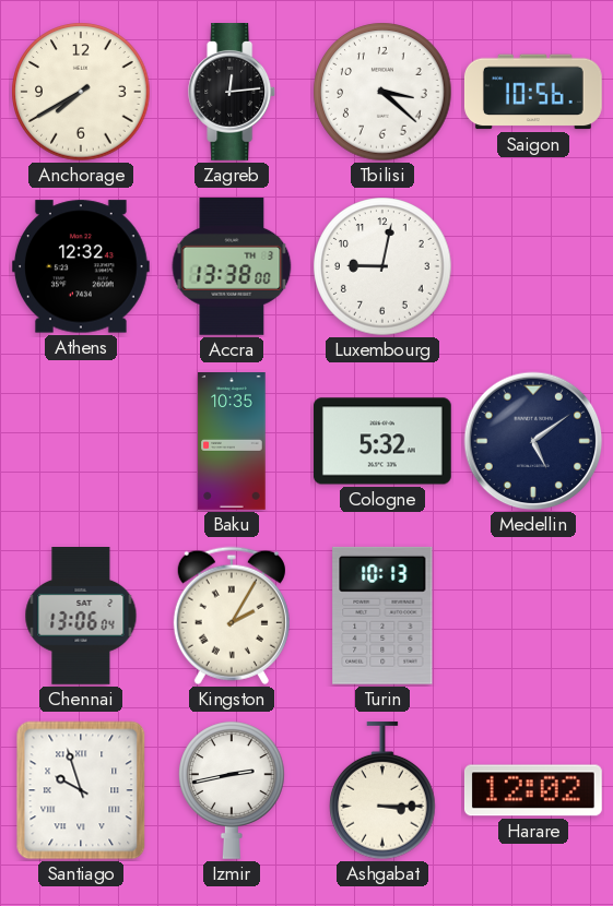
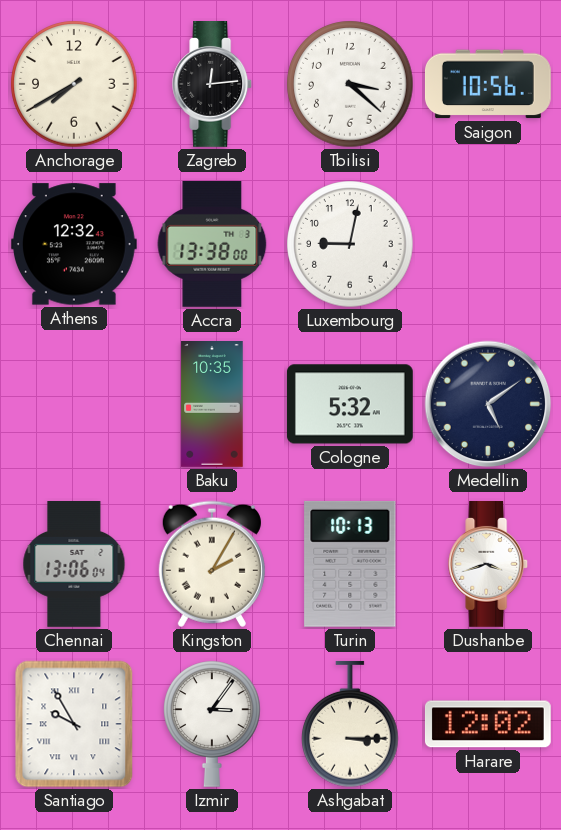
Dushanbe: none -> 3:42 (489, 565)
Santiago: 9:57 -> 9:55 (74, 724)
Izmir: 2:43 -> 3:06 (213, 724)
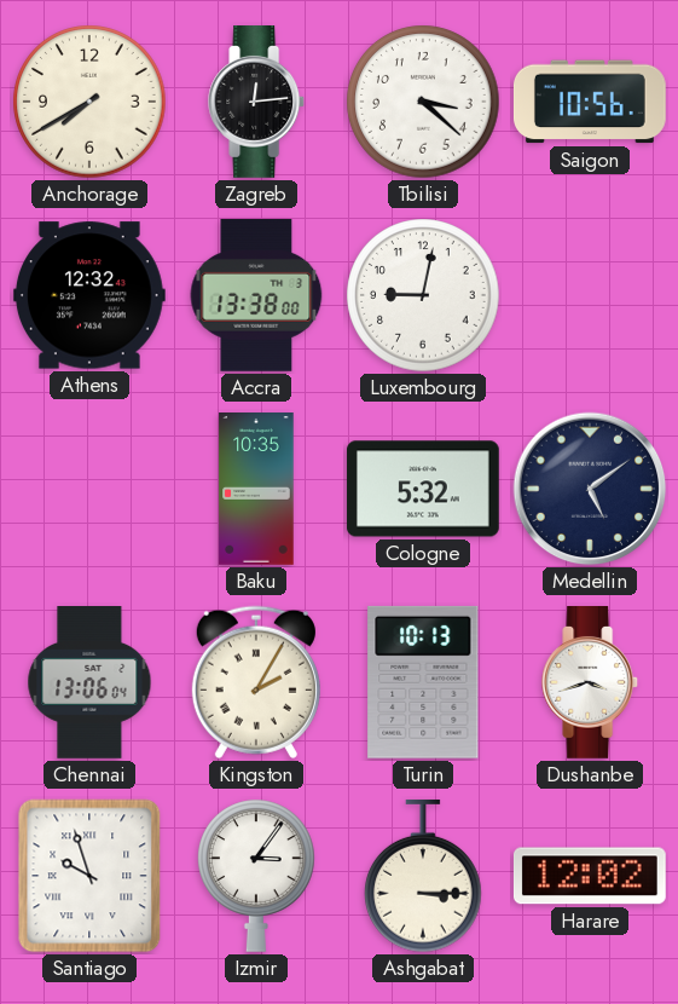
Santiago: 9:55 -> 9:57 (89, 876)
